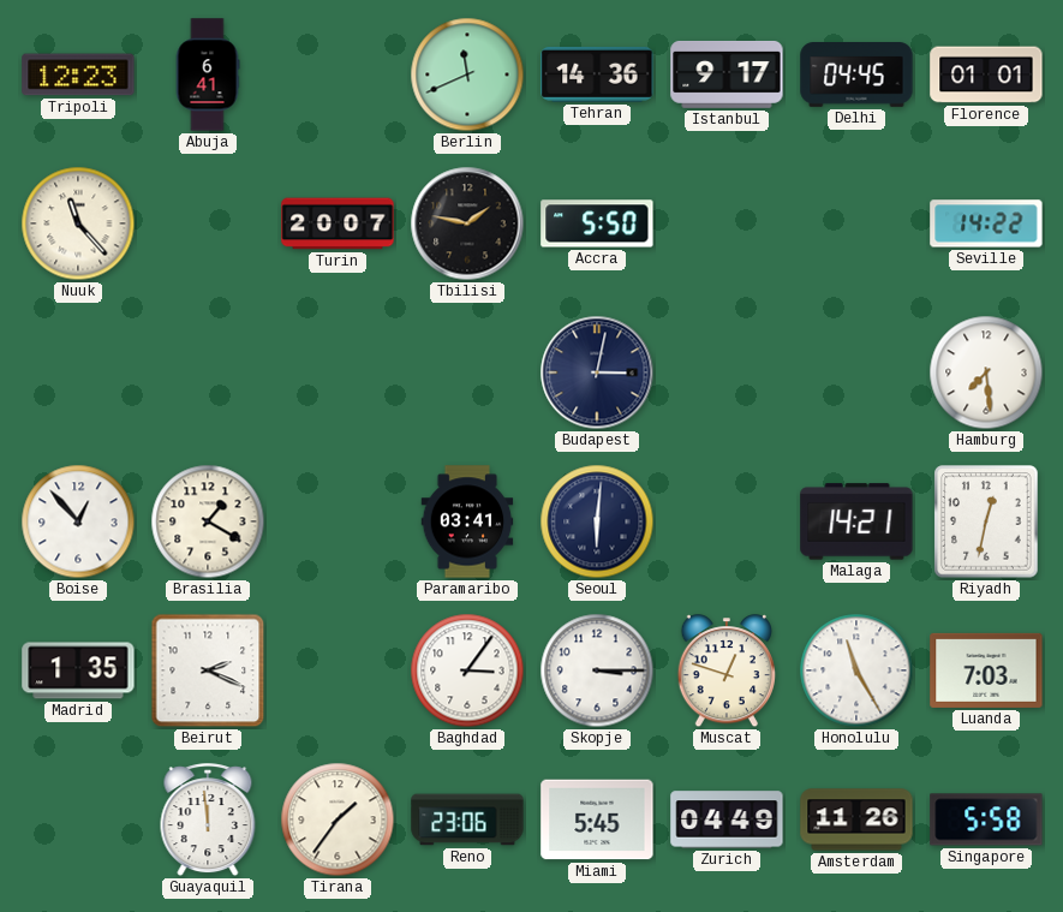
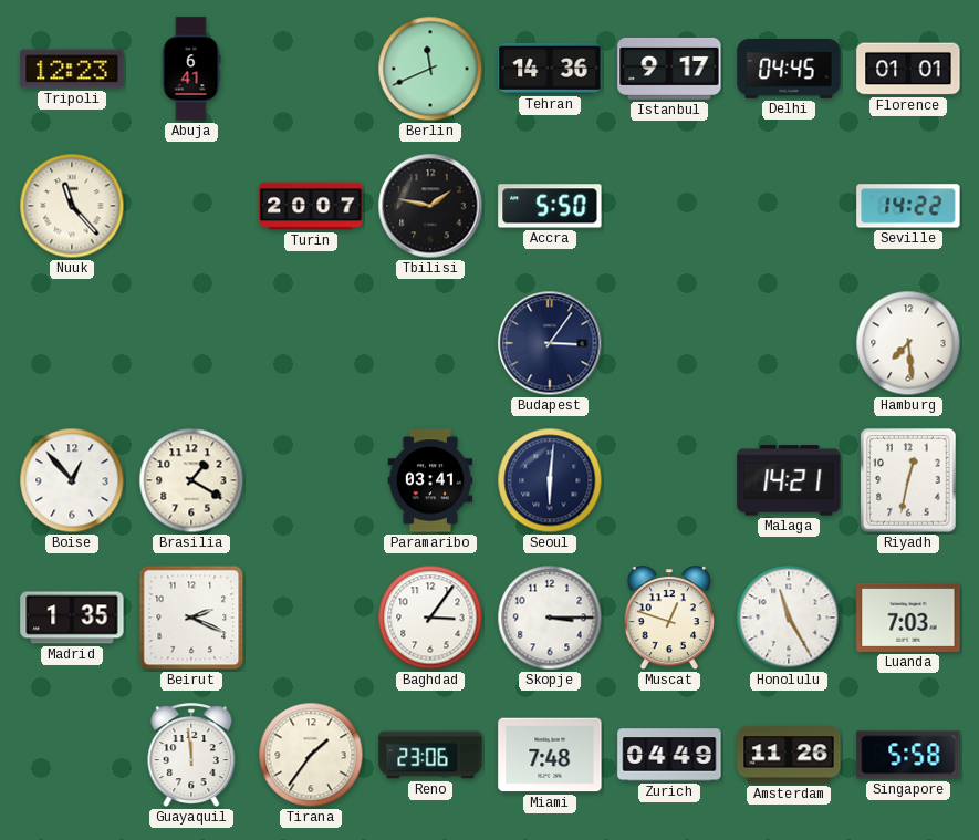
Budapest: 3:02 -> 3:06 (550, 343)
Miami: 5:45 -> 7:48 (550, 755)
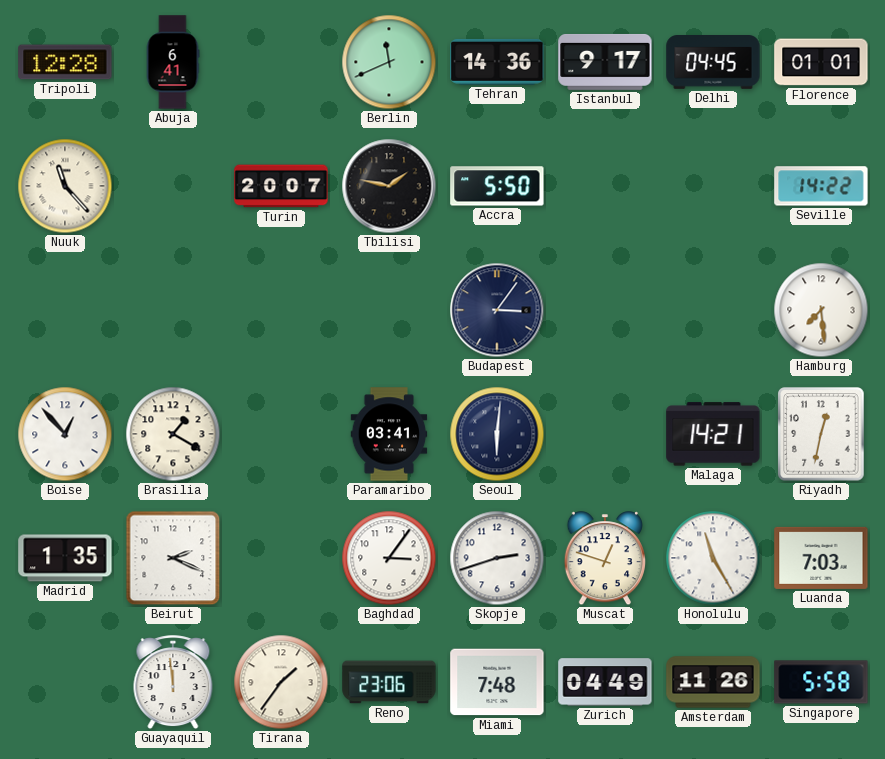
Tripoli: 12:23 -> 12:28 (65, 62)
Skopje: 3:15 -> 2:42 (497, 558)
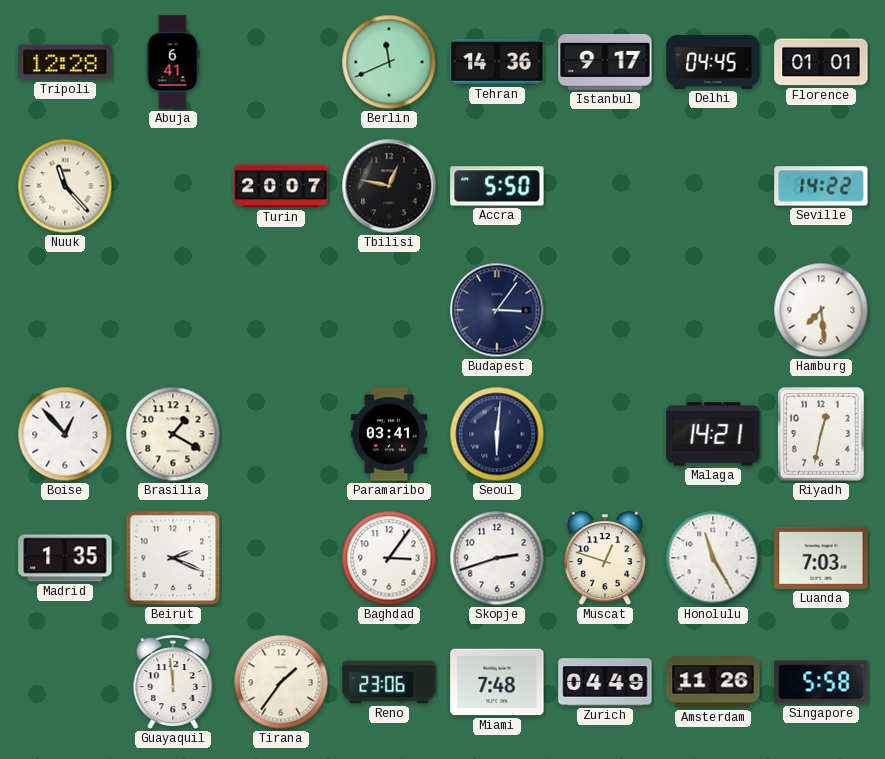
Tbilisi: 1:47 -> 12:47 (389, 186)
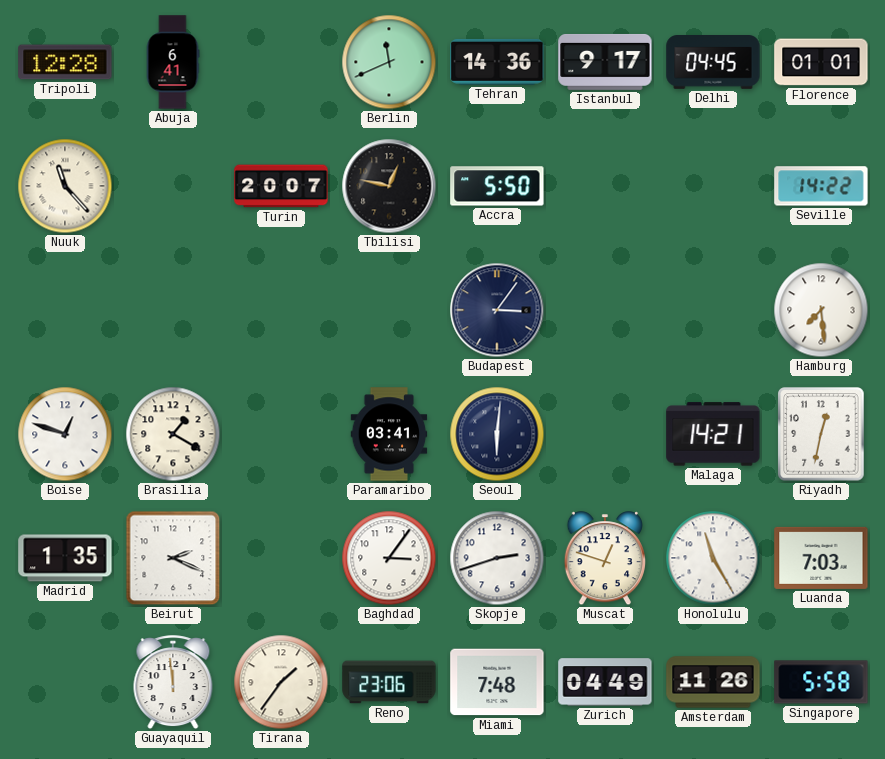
Boise: 12:53 -> 12:48 (65, 434)
